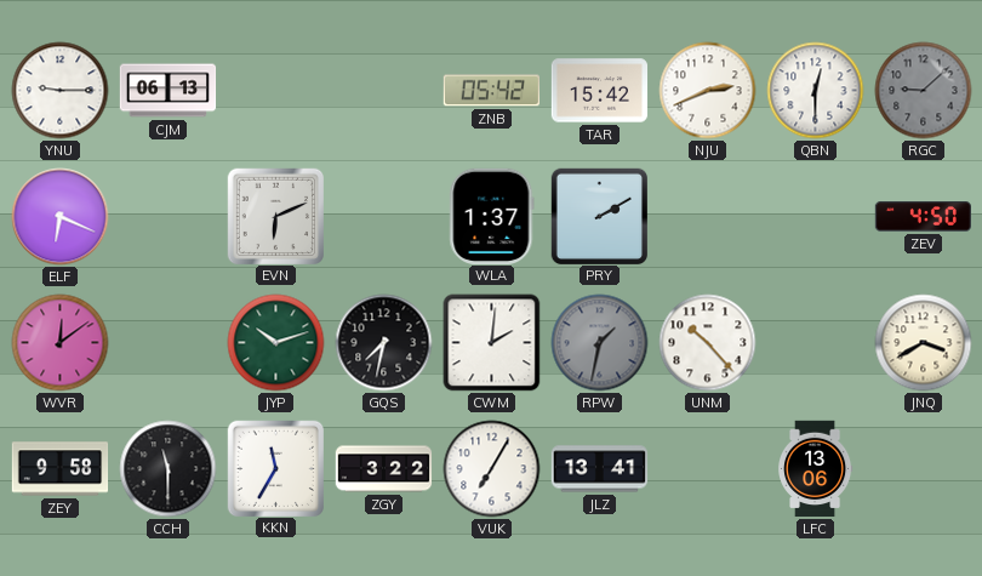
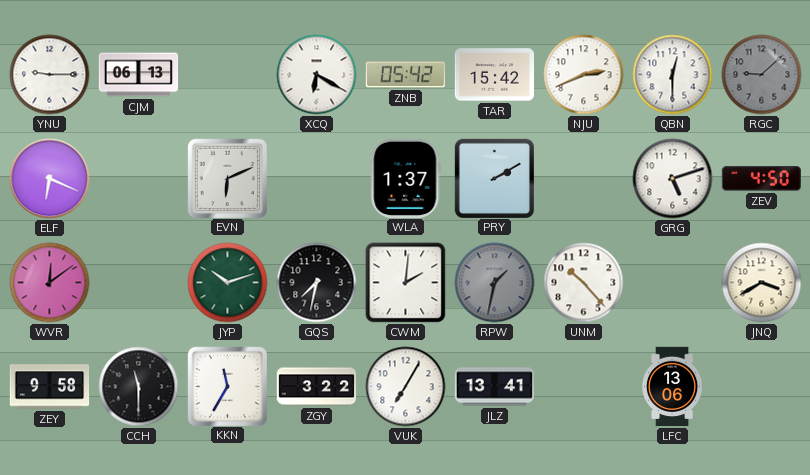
XCQ: none -> 6:20 (317, 75)
GRG: none -> 5:12 (673, 179)
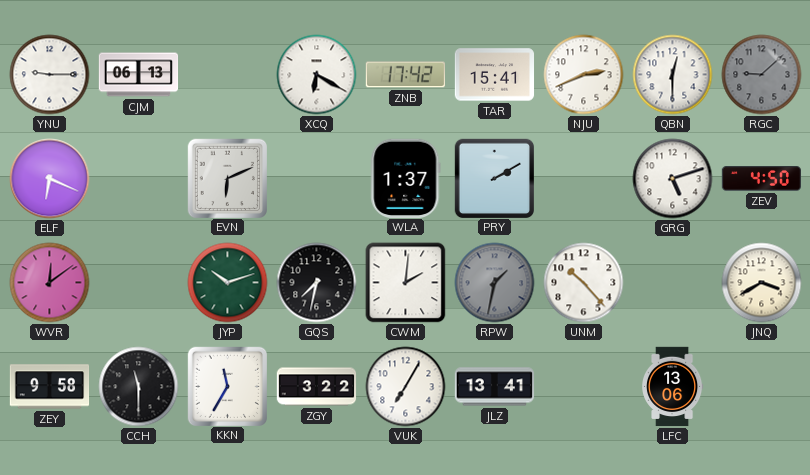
ZNB: 05:42 -> 17:42 (405, 75)
TAR: 15:42 -> 15:41 (495, 75)
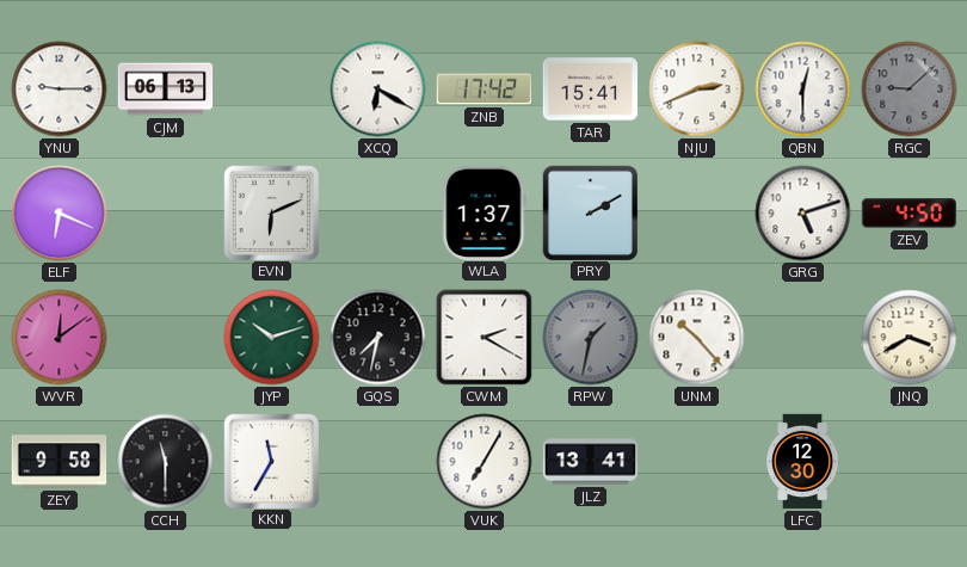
CWM: 2:01 -> 2:20 (485, 338)
ZGY: 3:22 -> none (317, 387)
LFC: 13:06 -> 12:30 (803, 462)
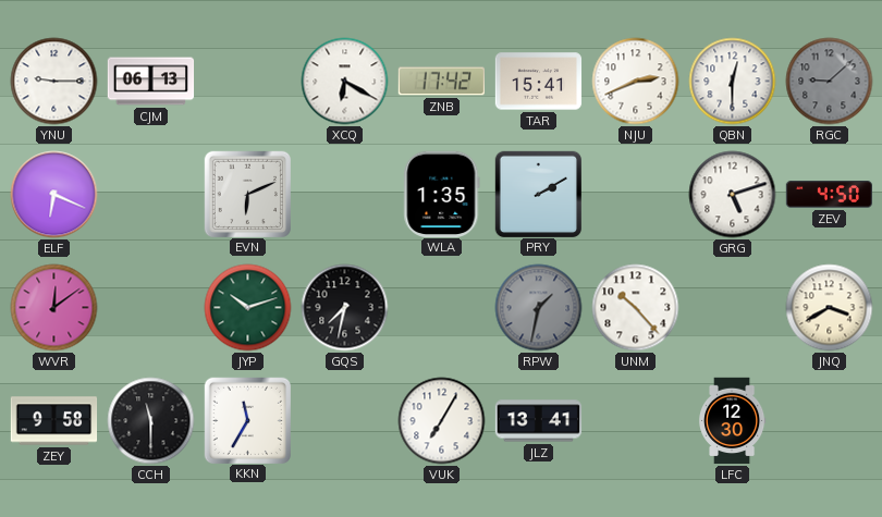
WLA: 1:37 -> 1:35 (442, 194)
CWM: 2:20 -> none (485, 338)
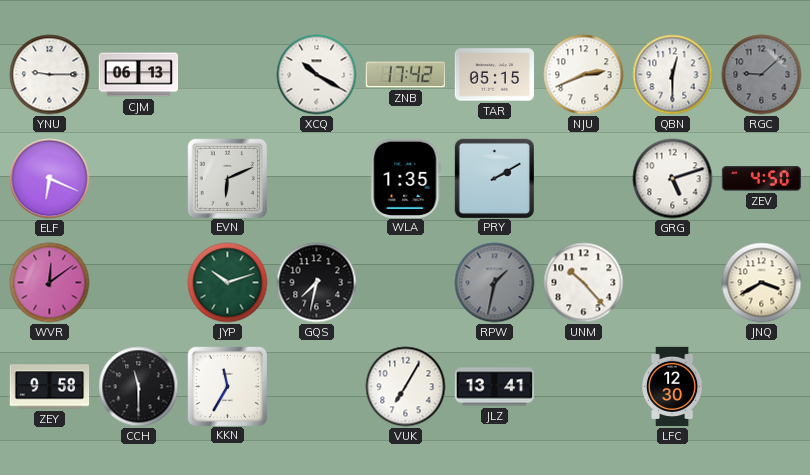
XCQ: 6:20 -> 10:20 (317, 75)
TAR: 15:41 -> 05:15 (495, 75)
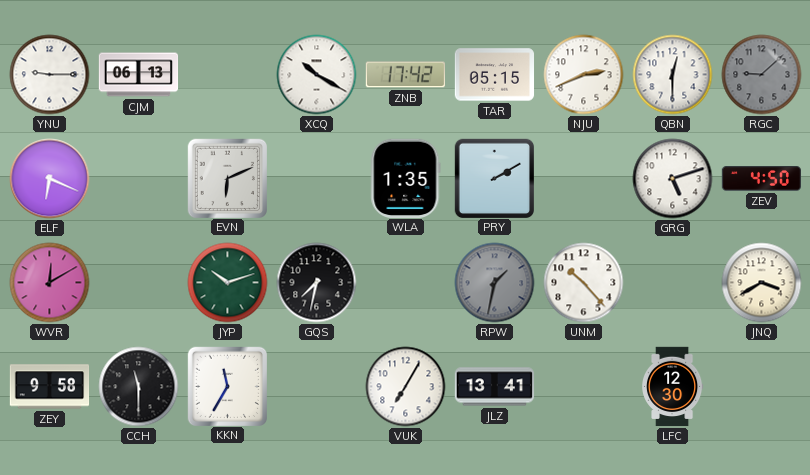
WVR: 12:09 -> 12:10 (50, 283)
